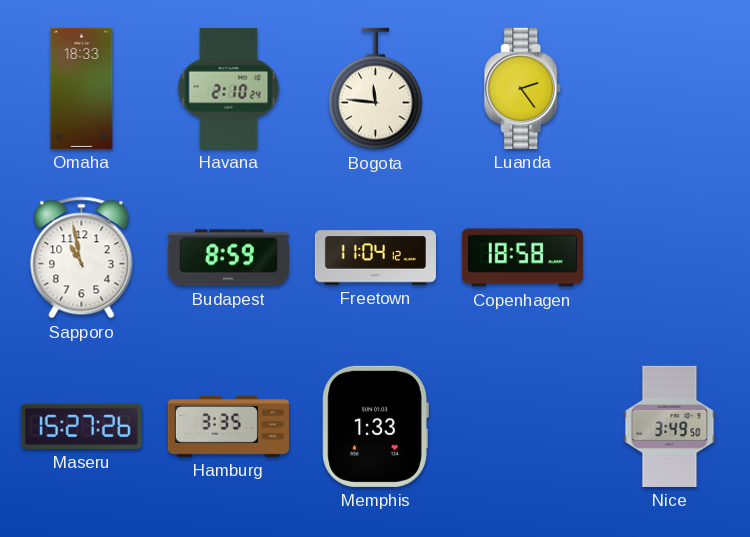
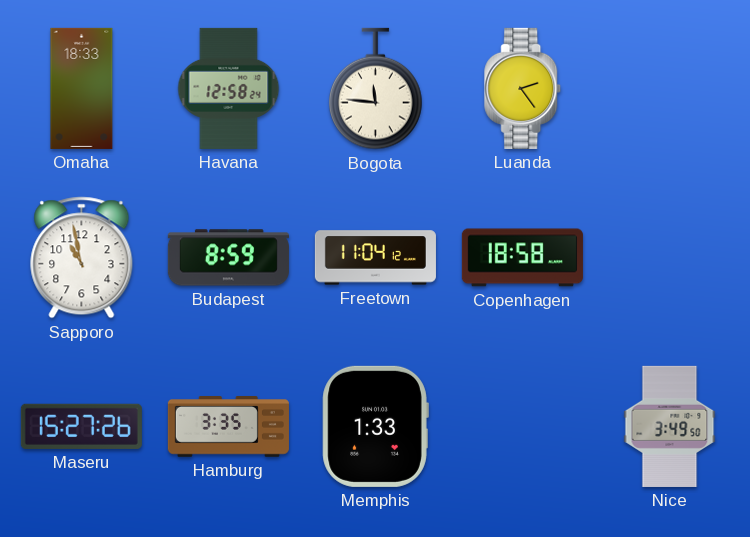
Havana: 2:10 -> 12:58 (229, 88)
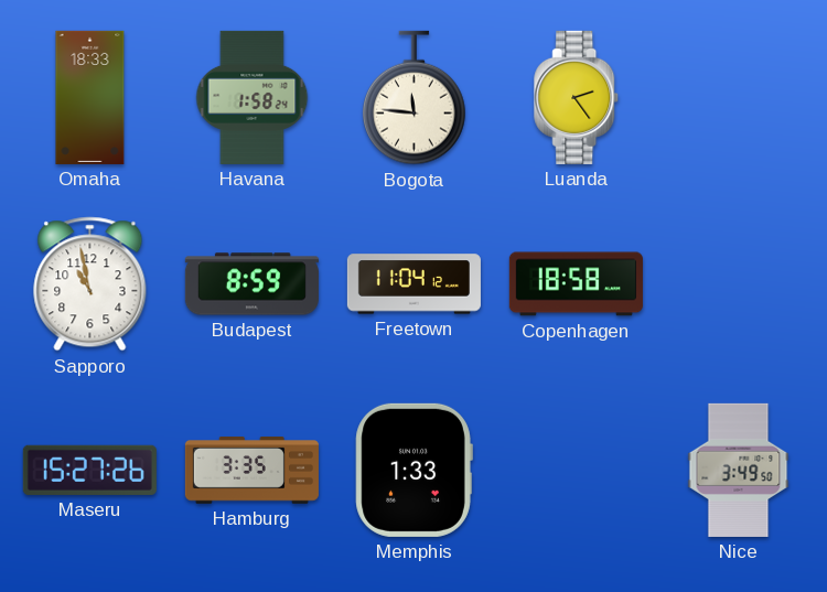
Havana: 12:58 -> 1:58 (253, 97)
